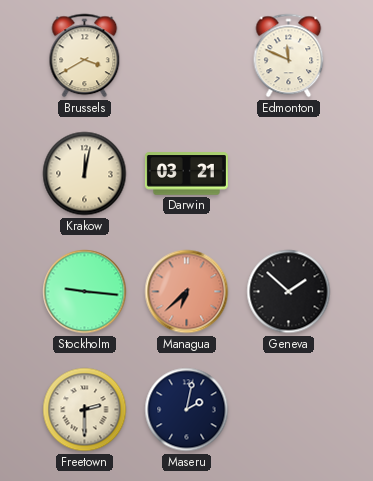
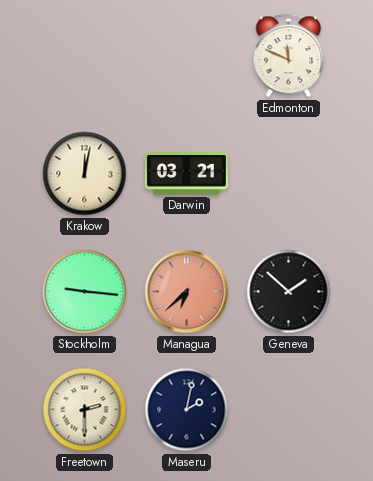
Brussels: 3:40 -> none (85, 56)
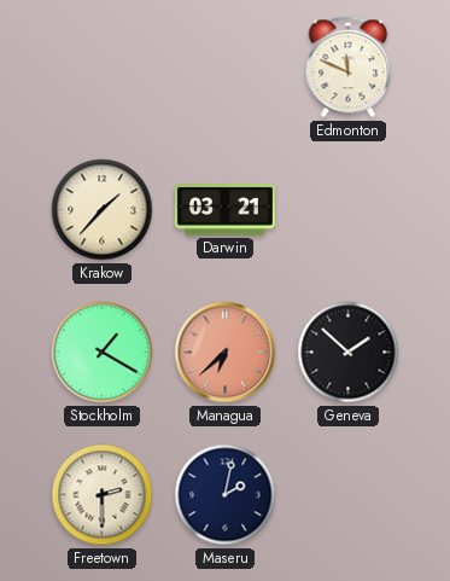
Krakow: 12:02 -> 1:37 (103, 210)
Stockholm: 9:16 -> 1:20 (103, 353)
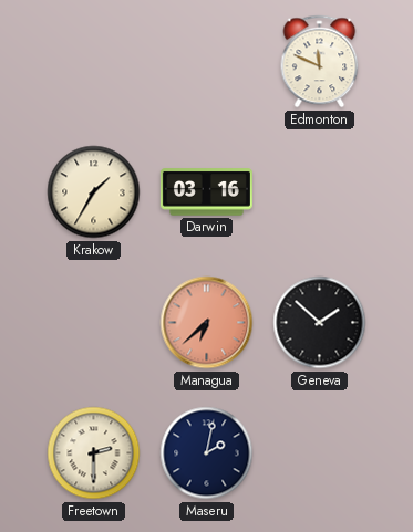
Krakow: 1:37 -> 1:35 (94, 192)
Darwin: 03:21 -> 03:16 (206, 192)
Stockholm: 1:20 -> none (103, 353)
